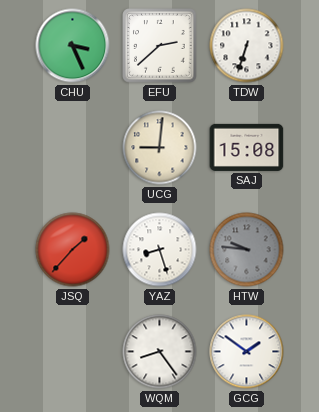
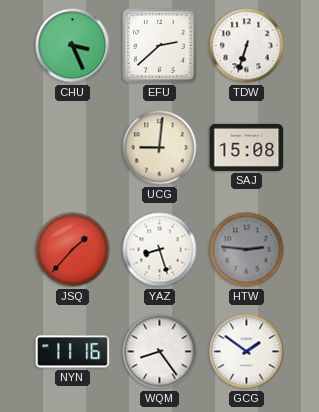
HTW: 9:46 -> 2:46 (247, 250)
NYN: none -> 11:16 (73, 352)
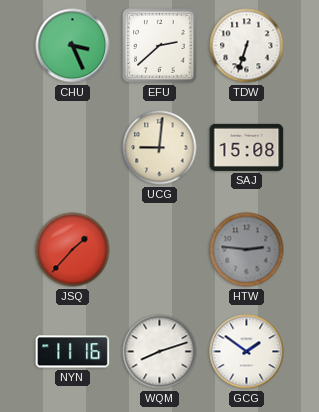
YAZ: 8:27 -> none (160, 250)
WQM: 8:24 -> 8:12 (160, 352)
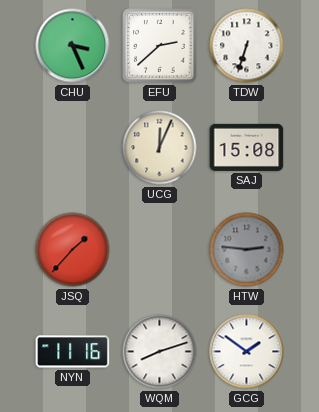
UCG: 9:01 -> 12:04 (160, 148)
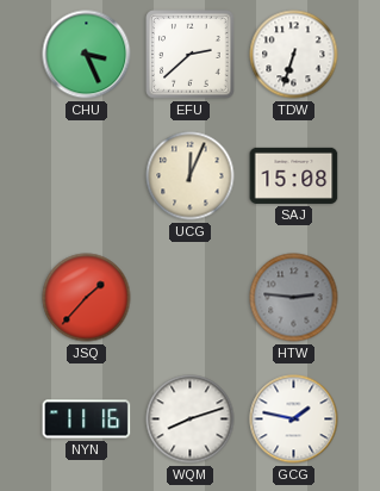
GCG: 1:51 -> 1:47 (294, 419)
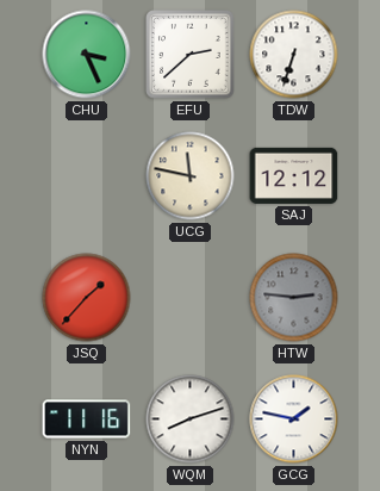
UCG: 12:04 -> 11:47 (191, 176)
SAJ: 15:08 -> 12:12 (294, 175)
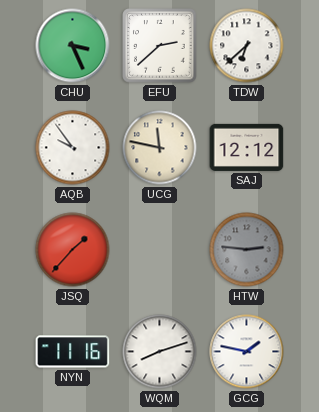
TDW: 6:33 -> 6:38 (247, 46)
AQB: none -> 9:54 (73, 148)
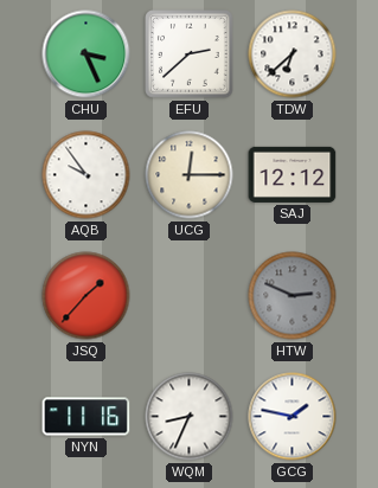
UCG: 11:47 -> 12:15 (190, 175)
HTW: 2:46 -> 2:49 (293, 296)
WQM: 8:12 -> 8:34 (190, 417)
